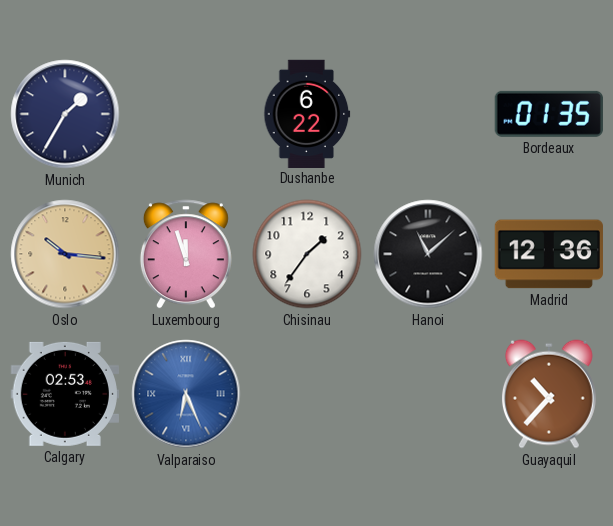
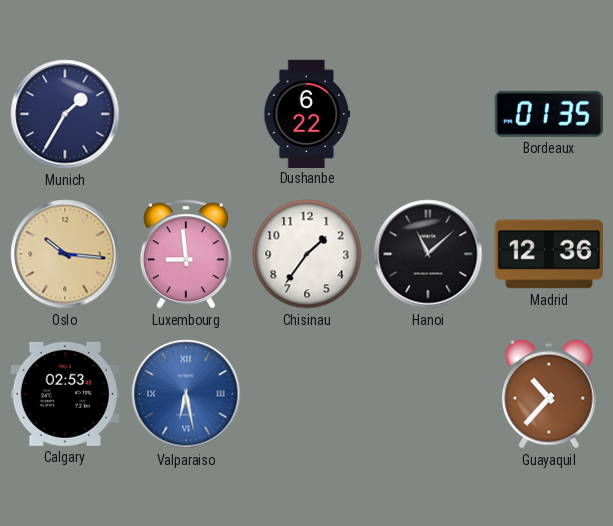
Luxembourg: 11:57 -> 8:59 (186, 254)
Valparaiso: 6:26 -> 6:28 (186, 394)
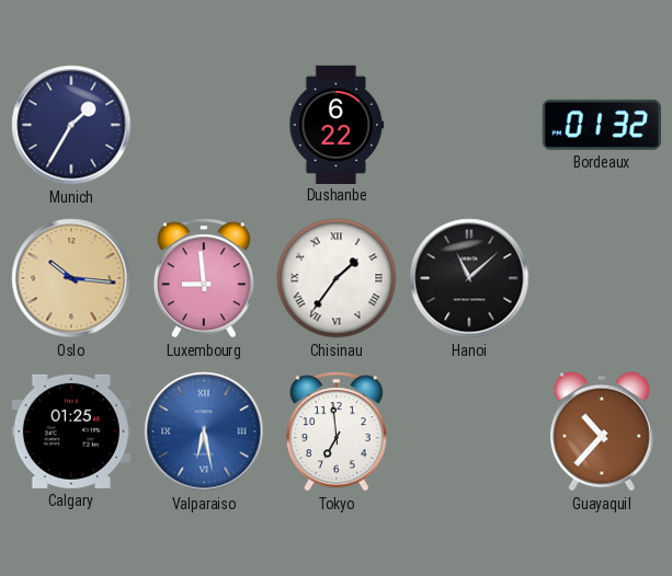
Bordeaux: 01:35 -> 01:32 (602, 125)
Chisinau numerals: Arabic -> Roman (337, 278)
Madrid: 12:36 -> none (549, 254)
Calgary: 02:53 -> 01:25 (71, 431)
Tokyo: none -> 6:59 (337, 431)
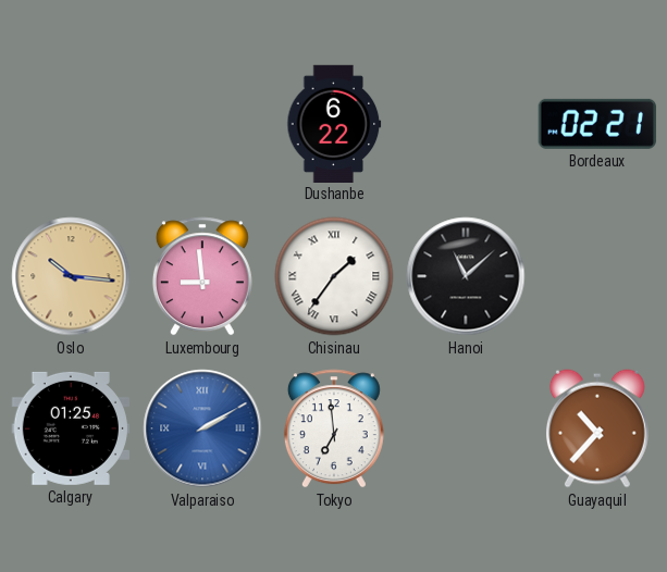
Munich: 1:35 -> none (71, 125)
Bordeaux: 01:32 -> 02:21 (597, 124)
Valparaiso: 6:28 -> 2:10 (202, 428)
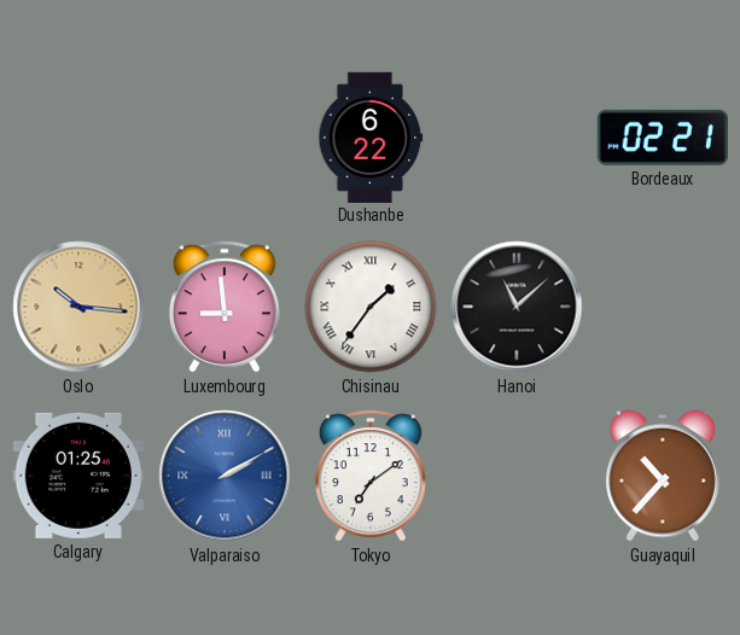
Tokyo: 6:59 -> 7:09 (371, 476)
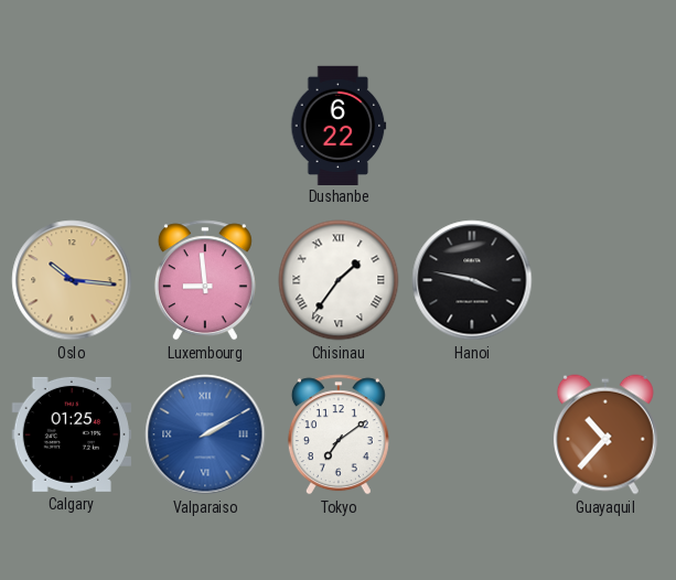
Bordeaux: 02:21 -> none (663, 138)
Hanoi: 11:08 -> 3:47 (472, 280)
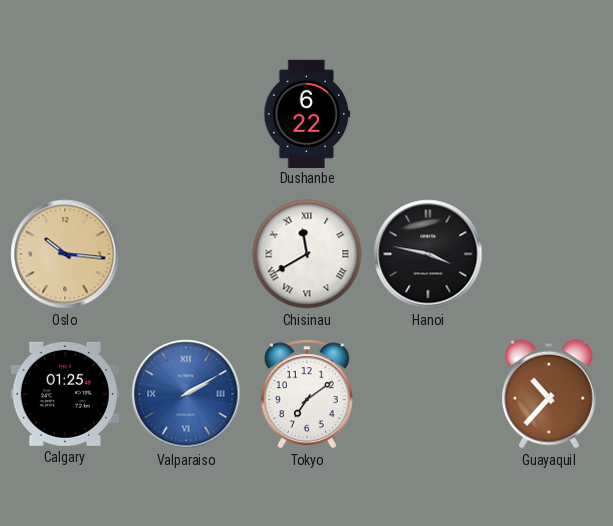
Luxembourg: 8:59 -> none (205, 280)
Chisinau: 1:36 -> 11:40 (307, 254)
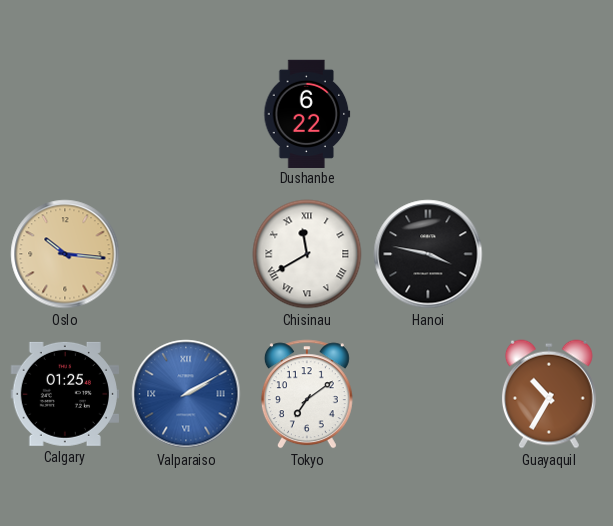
Guayaquil: 10:37 -> 10:35 (549, 394)
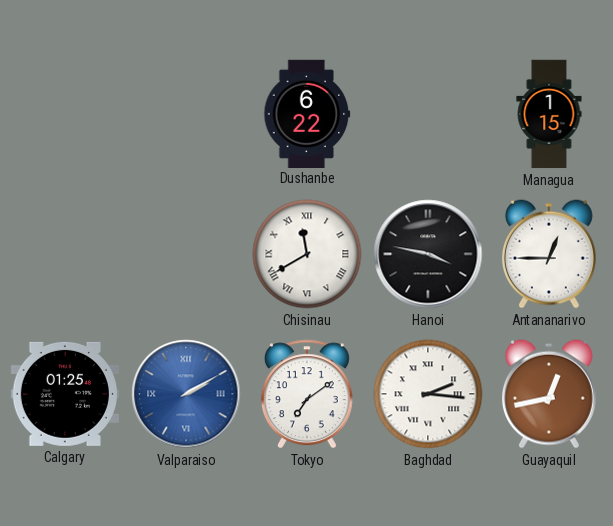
Managua: none -> 1:15 (549, 114)
Oslo: 10:16 -> none (65, 254)
Antananarivo: none -> 12:45 (549, 254)
Baghdad: none -> 2:16 (428, 394)
Guayaquil: 10:35 -> 12:43 (549, 394)
